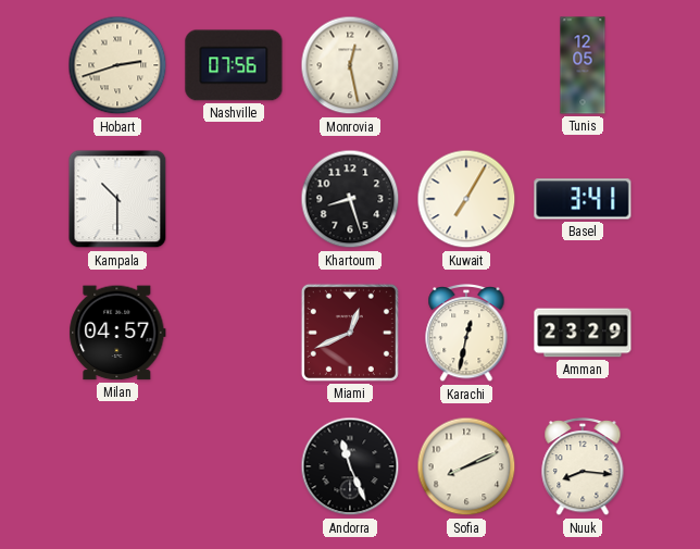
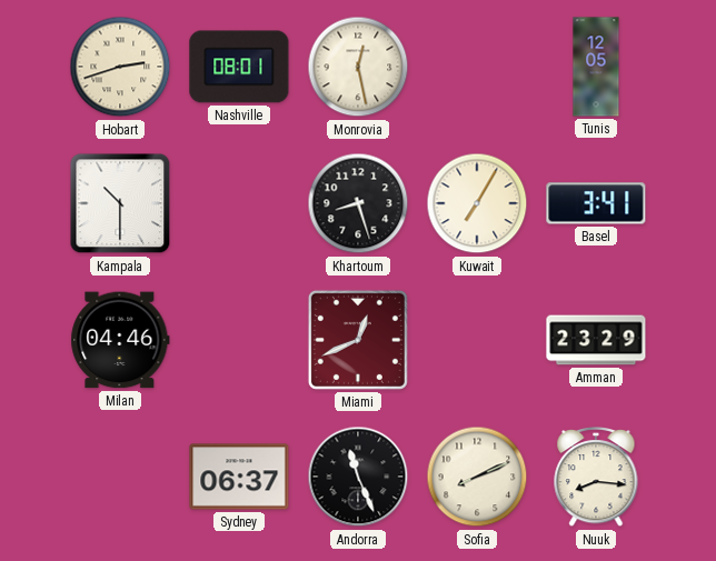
Nashville: 07:56 -> 08:01 (239, 67)
Milan: 04:57 -> 04:46 (120, 340)
Karachi: 12:32 -> none (466, 334)
Sydney: none -> 06:37 (239, 477)
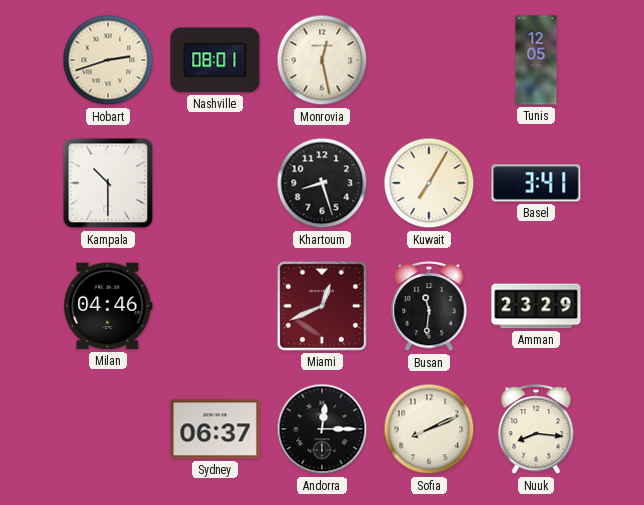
Busan: none -> 11:31 (429, 307)
Andorra: 11:26 -> 12:15 (322, 429)
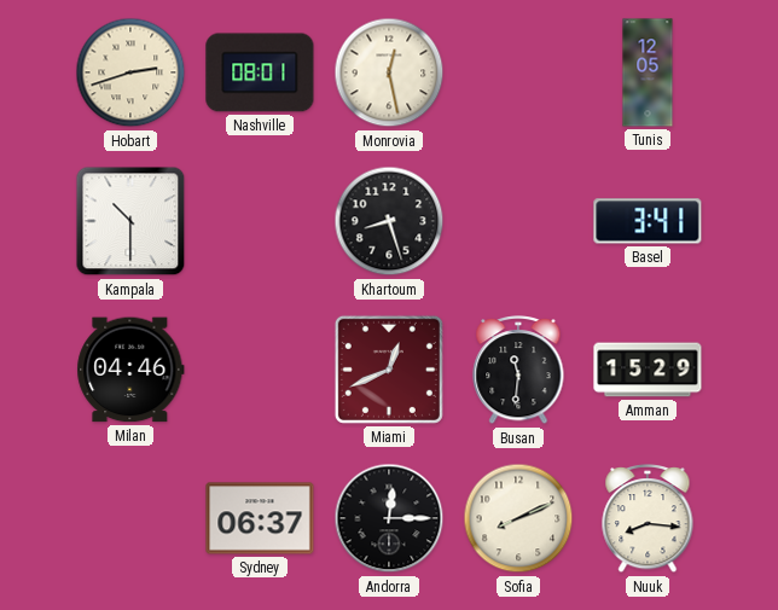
Kuwait: 7:05 -> none (429, 183)
Amman: 23:29 -> 15:29 (648, 370)
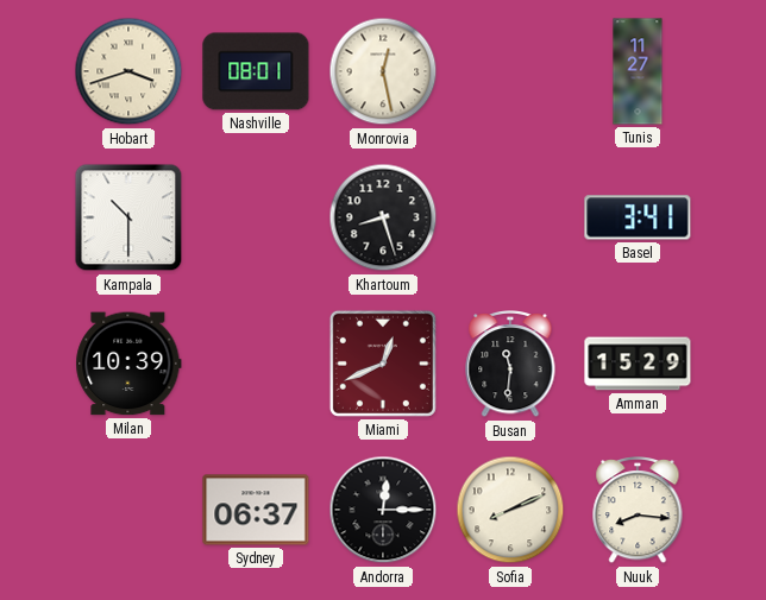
Hobart: 2:42 -> 3:42 (128, 71)
Tunis: 12:05 -> 11:27 (638, 71)
Milan: 04:46 -> 10:39 (128, 364)
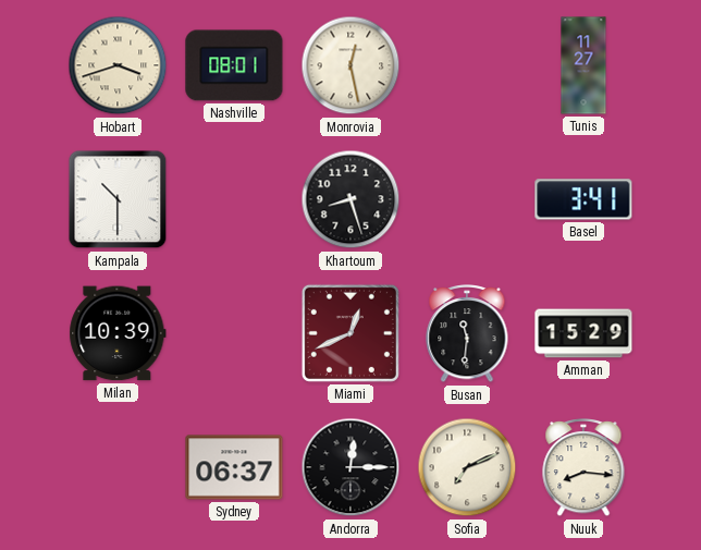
Sofia: 8:11 -> 7:11 (467, 467)
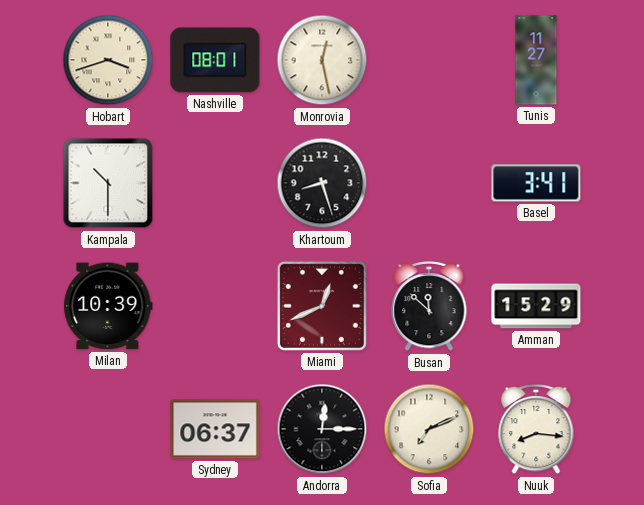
Busan: 11:31 -> 11:52 (429, 307)
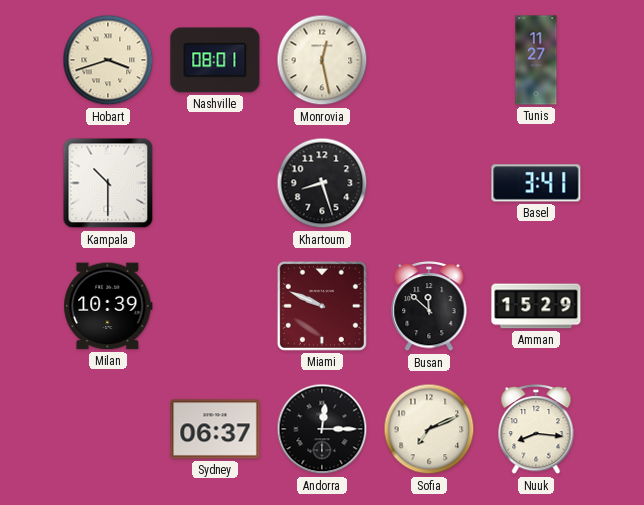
Miami: 12:41 -> 9:49 (322, 306)
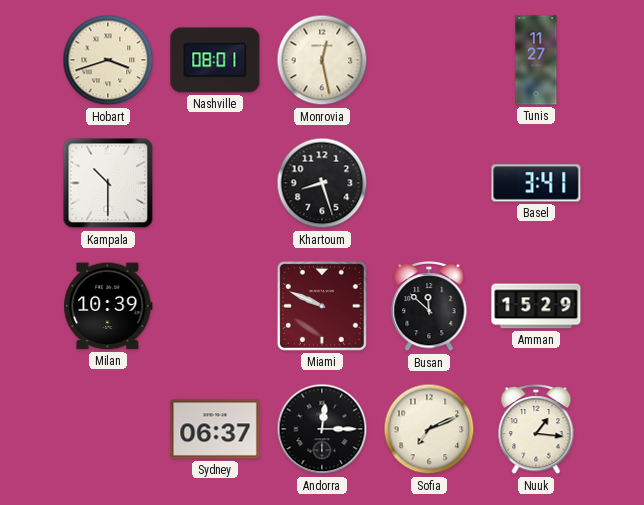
Nuuk: 8:16 -> 1:16 (536, 430)
